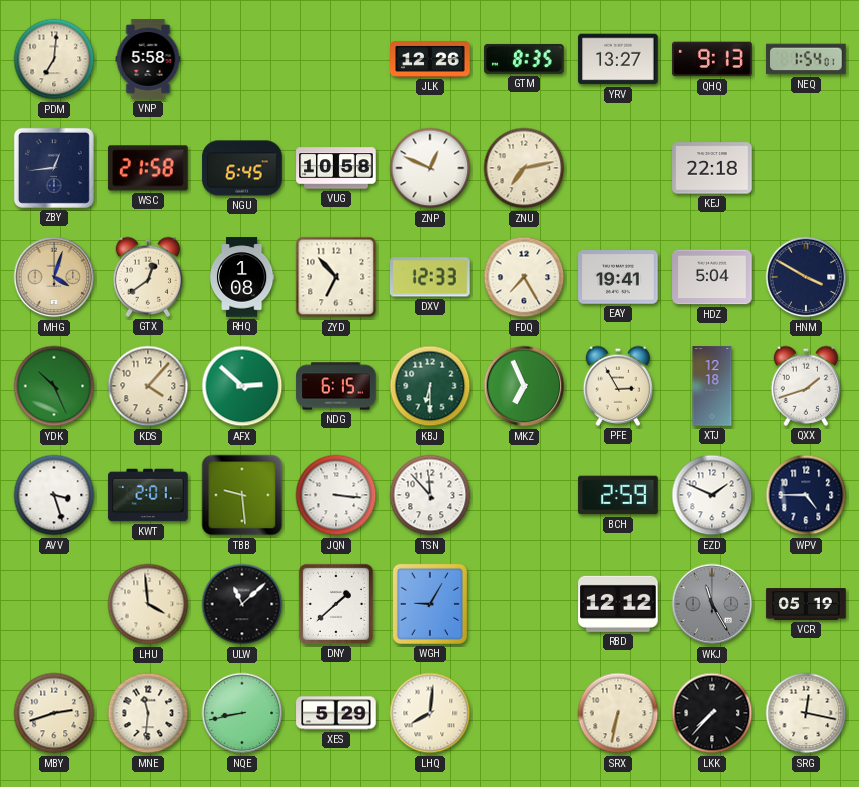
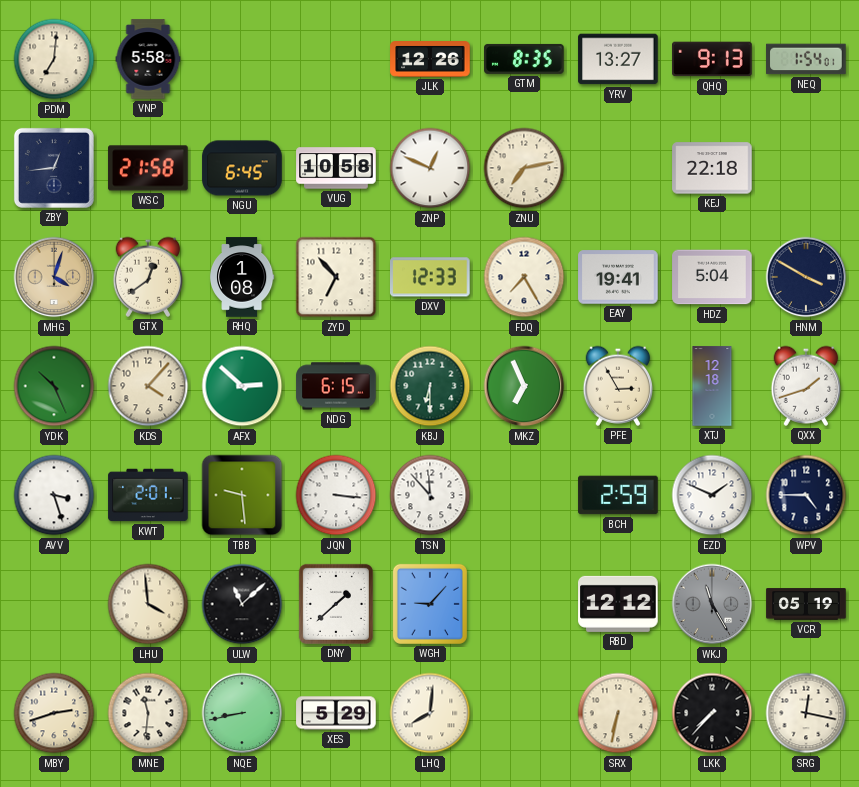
WGH: 9:05 -> 9:07 (430, 604)
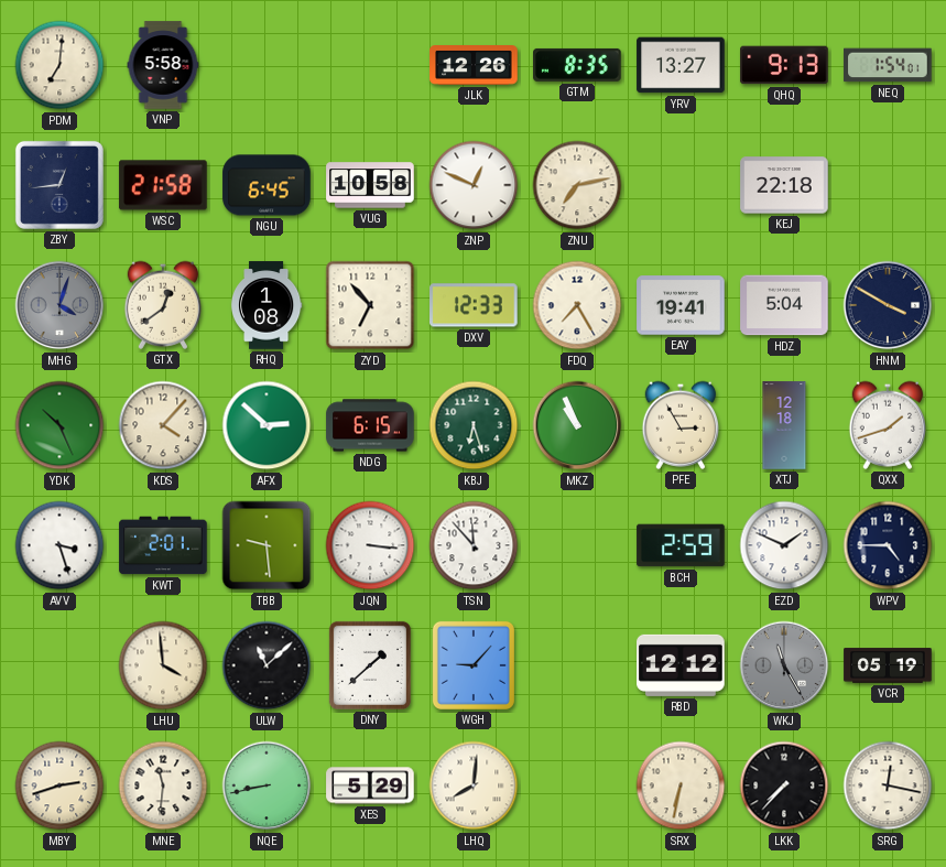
MHG dial: champagne -> grey (59, 305)
KBJ: 6:30 -> 6:27 (474, 425)
MKZ: 6:56 -> 10:56 (577, 425)
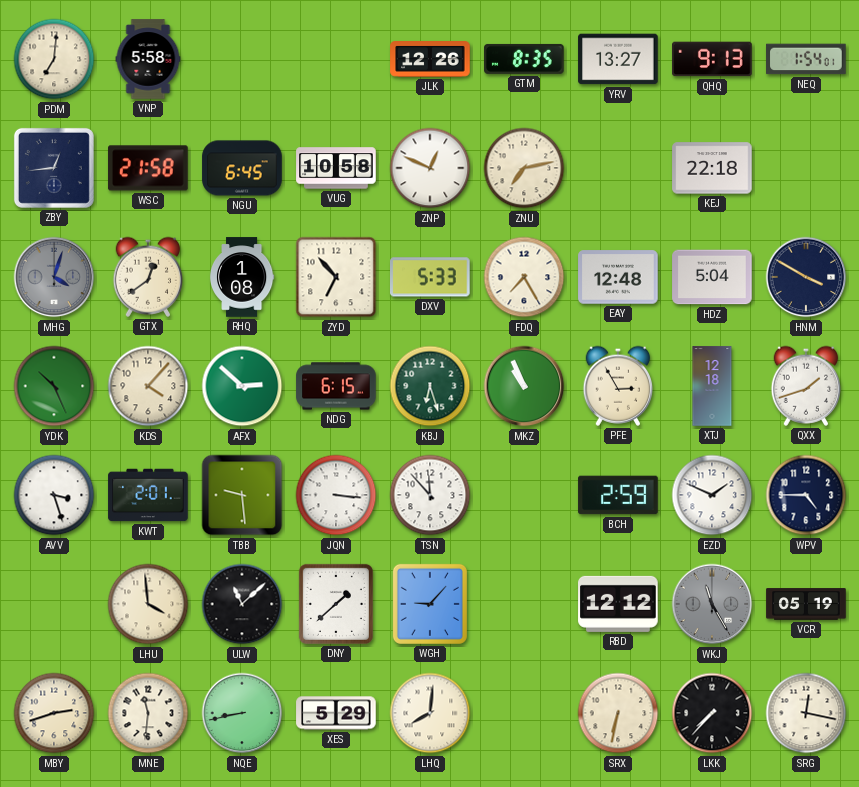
DXV: 12:33 -> 5:33 (431, 277)
EAY: 19:41 -> 12:48 (618, 277)
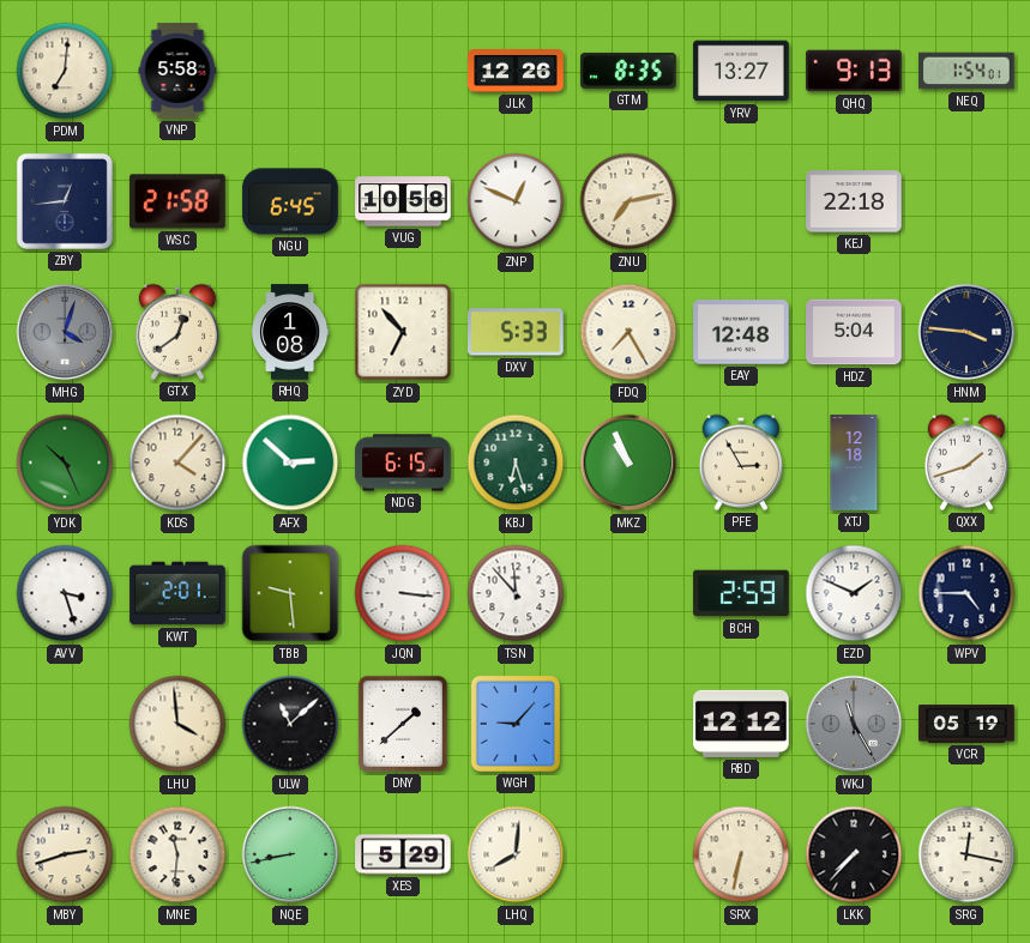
HNM: 3:50 -> 3:46 (966, 332)
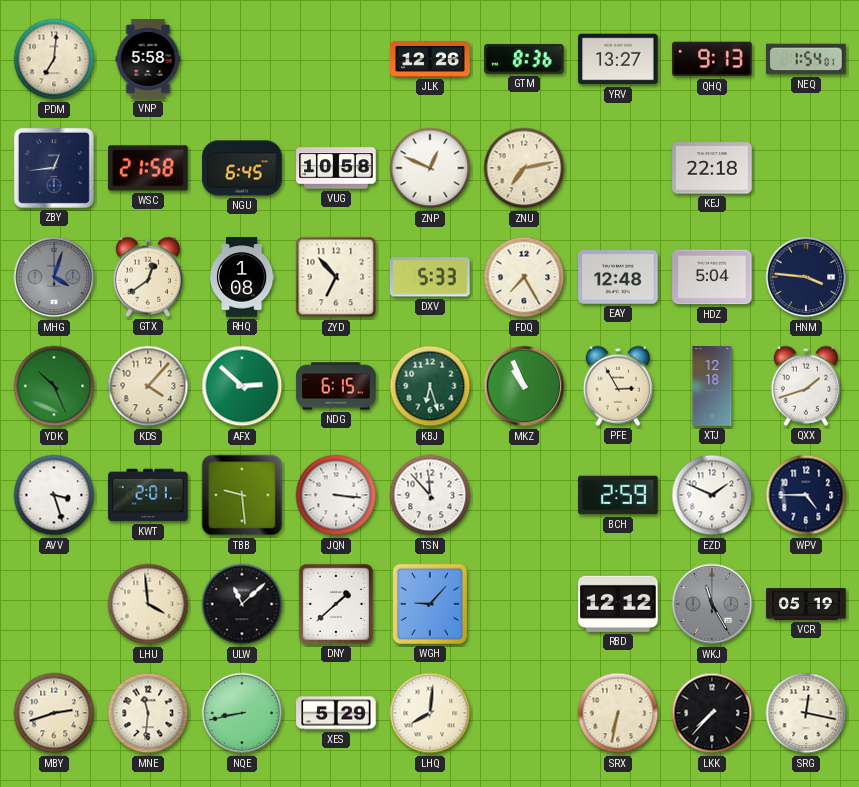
GTM: 8:35 -> 8:36 (524, 59)
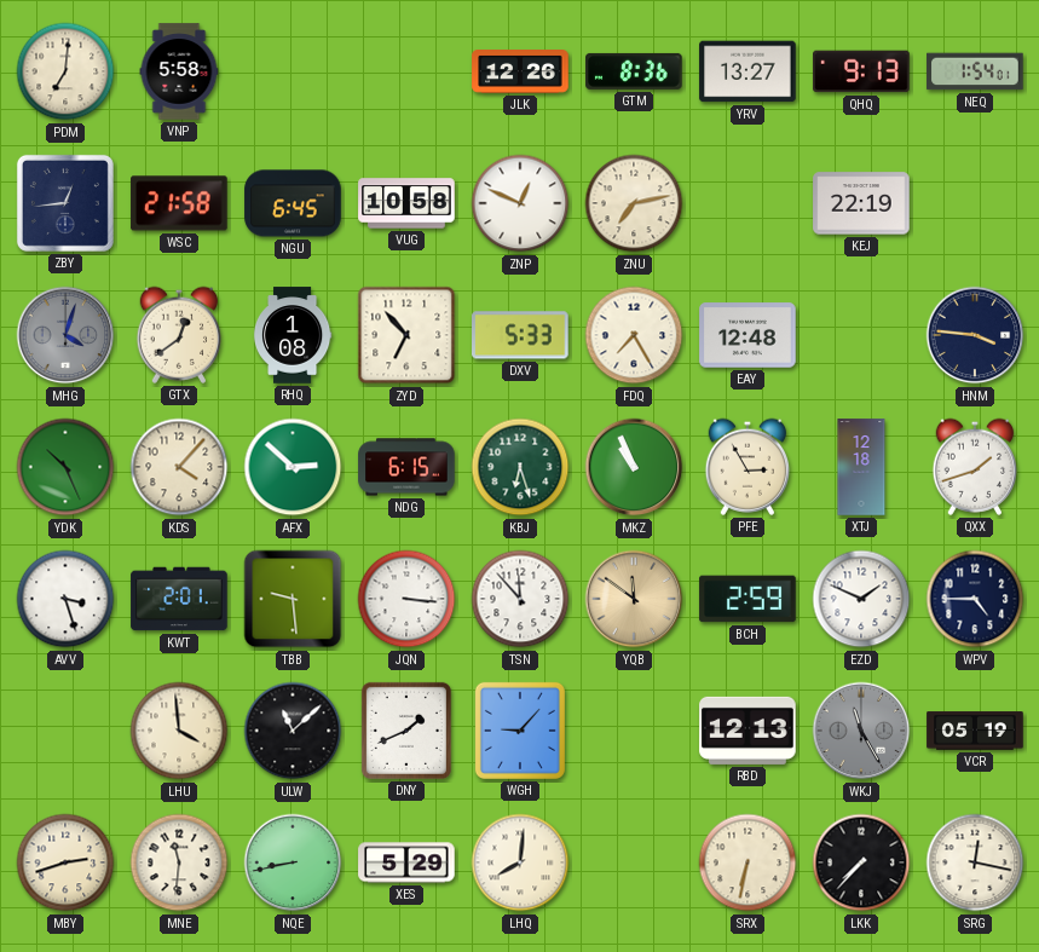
KEJ: 22:18 -> 22:19 (861, 203)
HDZ: 5:04 -> none (712, 277)
YQB: none -> 11:51 (634, 599)
DNY: 1:38 -> 1:41 (406, 731)
RBD: 12:12 -> 12:13 (747, 731)
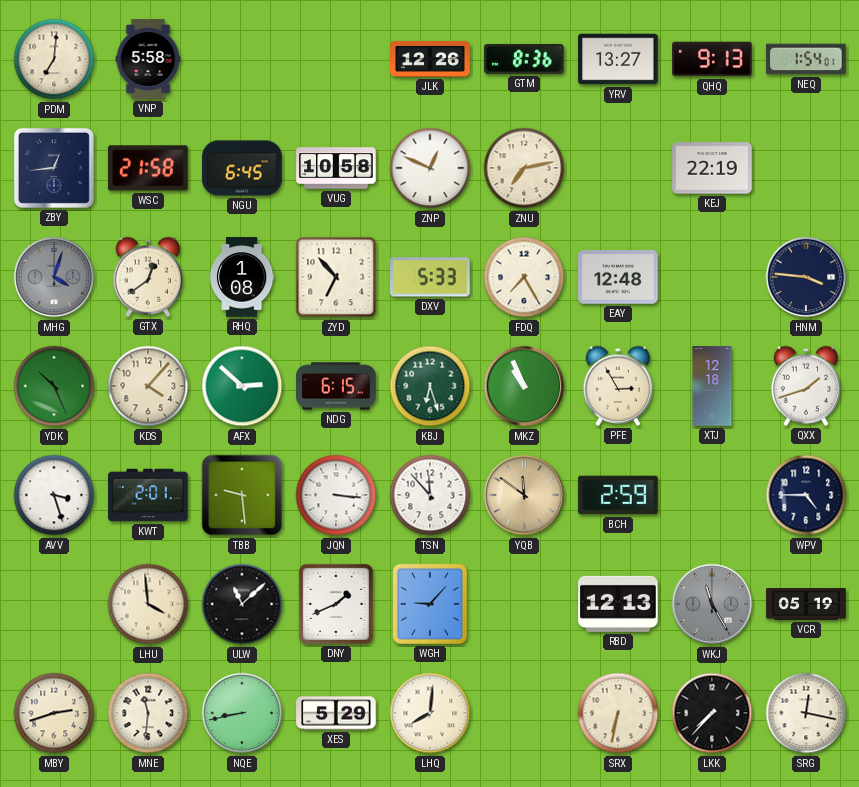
EZD: 1:49 -> none (861, 599)
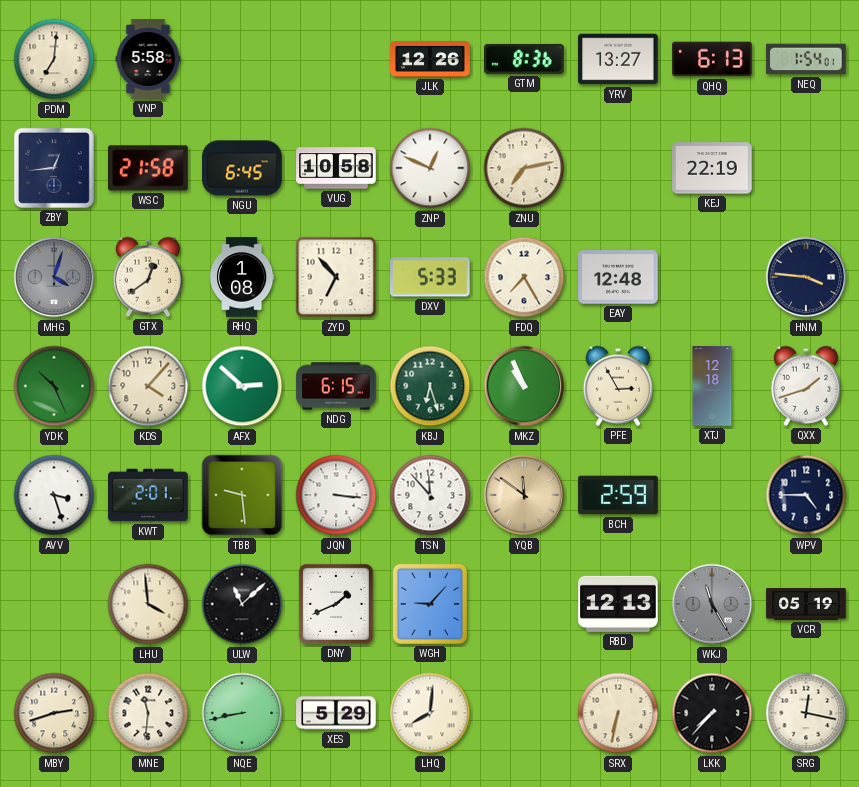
QHQ: 9:13 -> 6:13 (712, 59)
